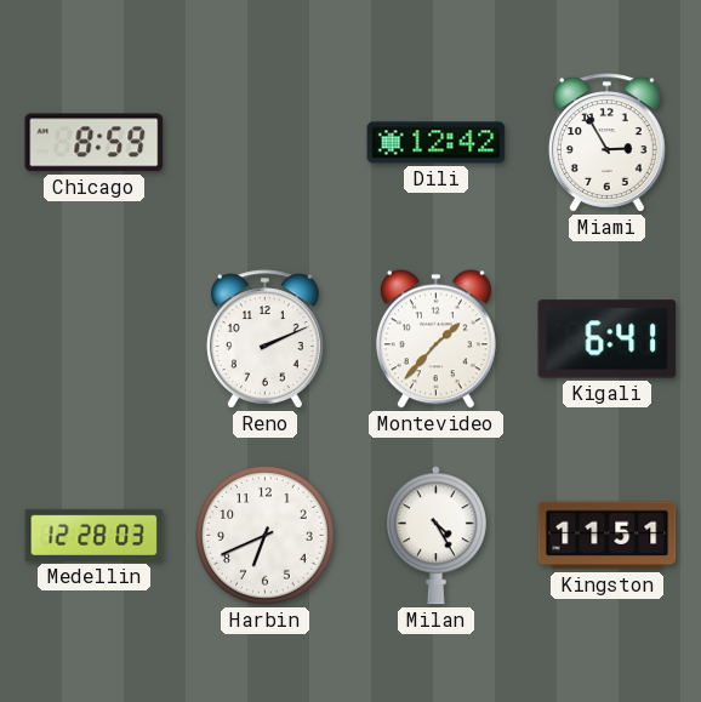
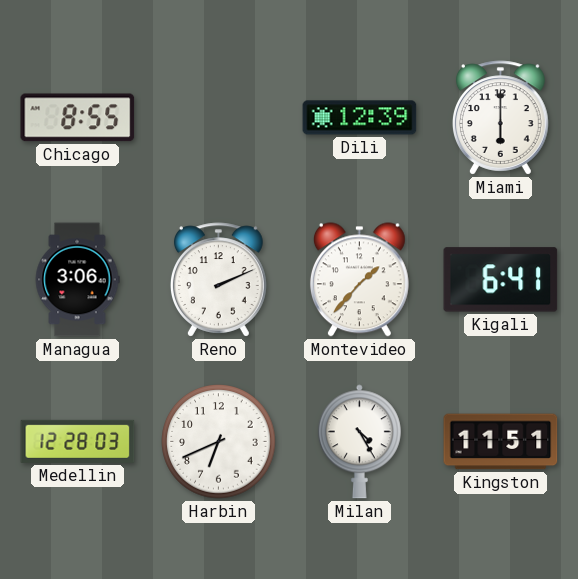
Chicago: 8:59 -> 8:55 (78, 118)
Dili: 12:42 -> 12:39 (360, 118)
Miami: 2:55 -> 6:00 (500, 118)
Managua: none -> 3:06 (77, 280)
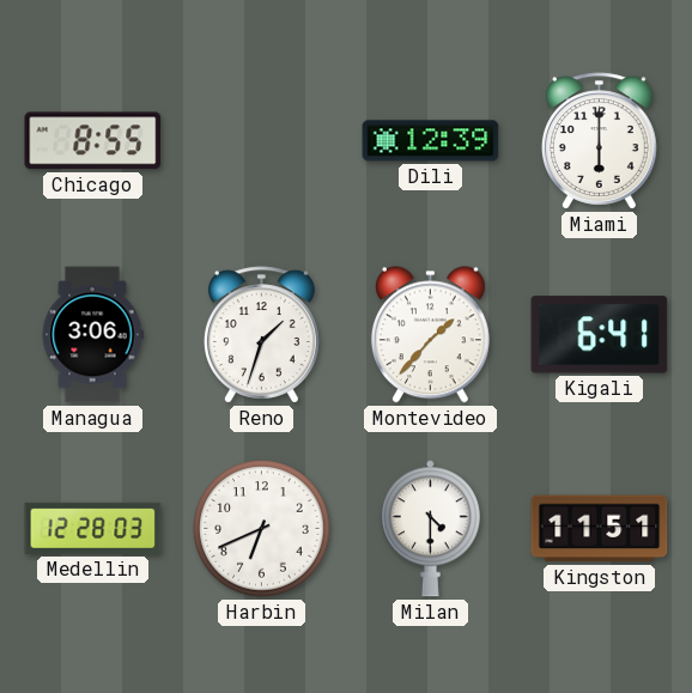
Reno: 2:11 -> 1:33 (261, 335)
Milan: 4:25 -> 4:30 (430, 529)
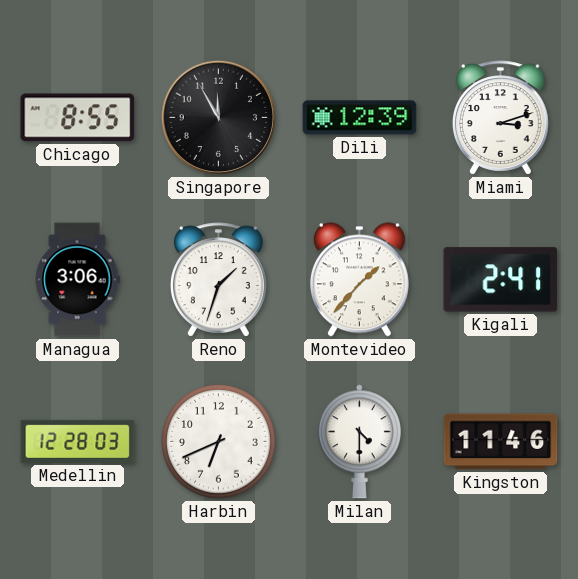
Singapore: none -> 11:55 (218, 117)
Miami: 6:00 -> 3:12 (500, 118)
Kigali: 6:41 -> 2:41 (501, 280)
Kingston: 11:51 -> 11:46 (501, 442)
